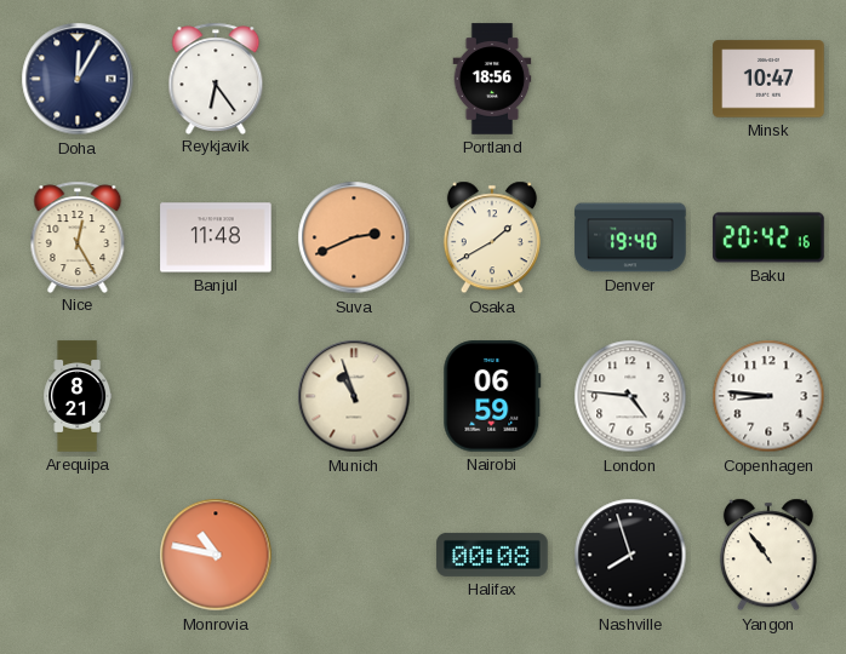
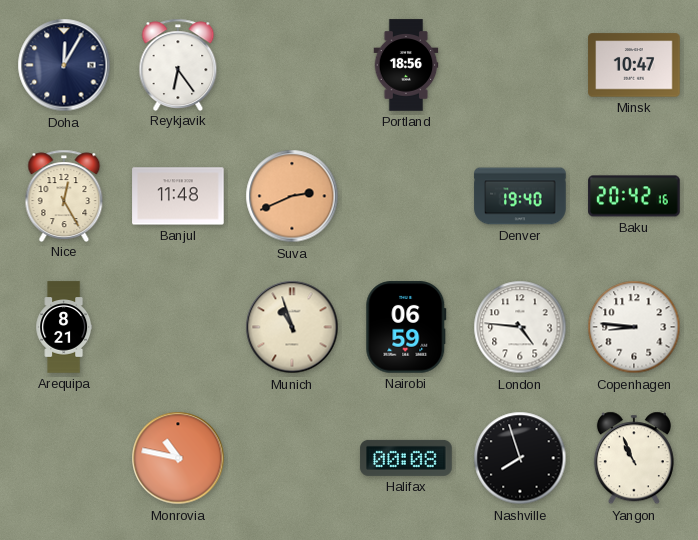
Osaka: 1:40 -> none (492, 237)
Yangon: 10:54 -> 10:56 (634, 458)
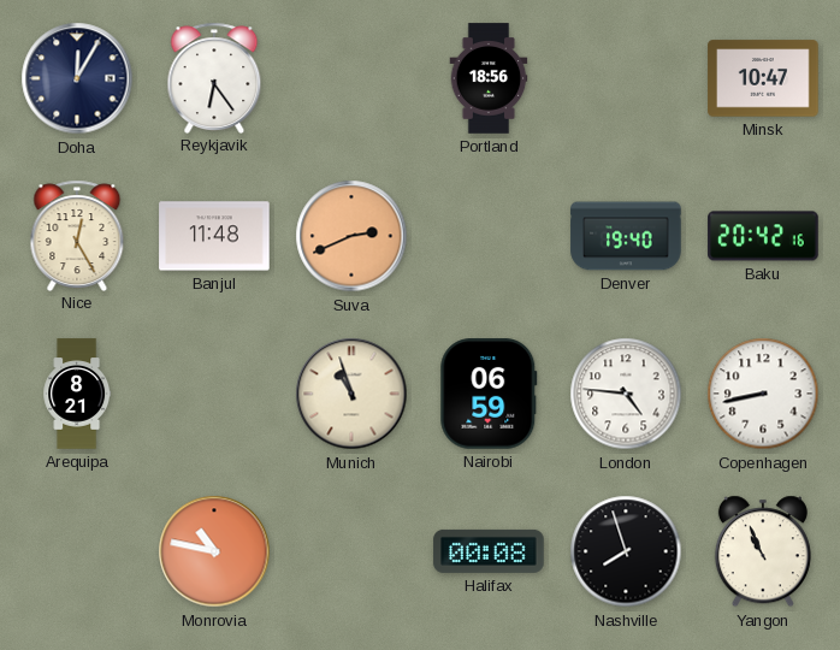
Copenhagen: 8:46 -> 8:43 (763, 394)
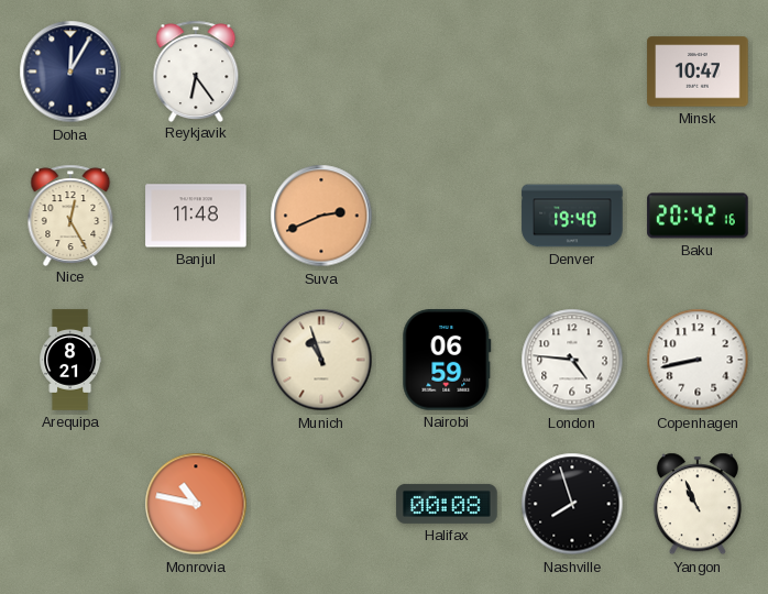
Portland: 18:56 -> none (489, 78)
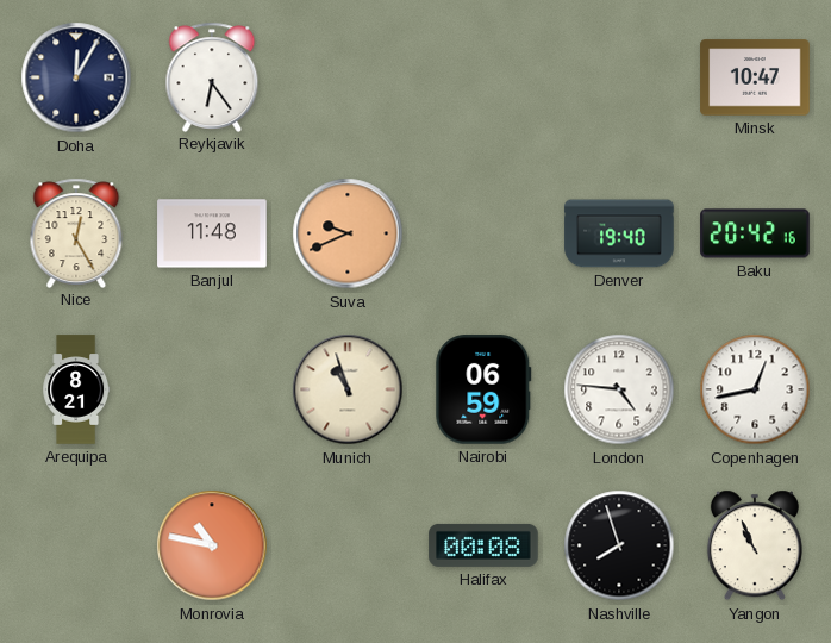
Suva: 2:41 -> 9:41 (348, 233)
Copenhagen: 8:43 -> 12:43 (755, 389)
